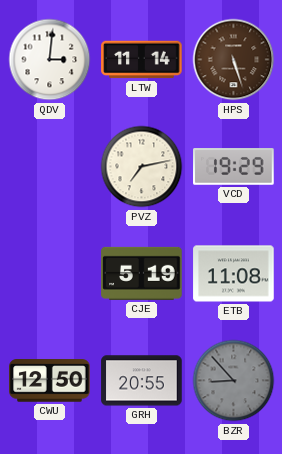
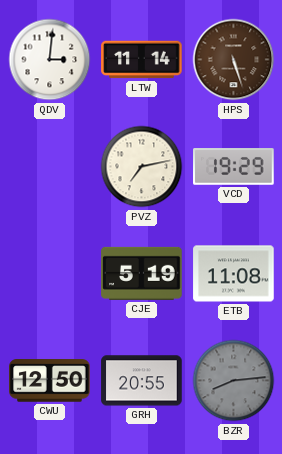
BZR: 8:53 -> 8:14 (234, 381)
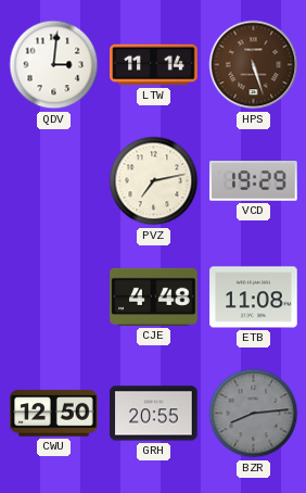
CJE: 5:19 -> 4:48 (154, 296)
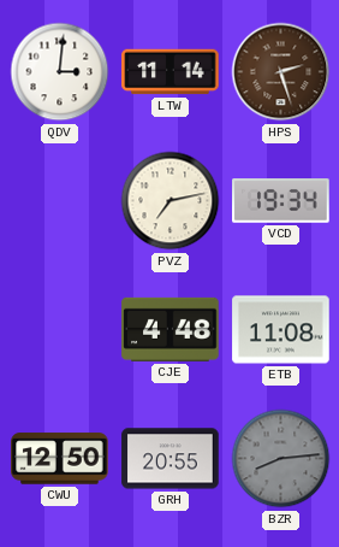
HPS: 5:27 -> 2:27 (281, 72)
VCD: 19:29 -> 19:34 (281, 201)
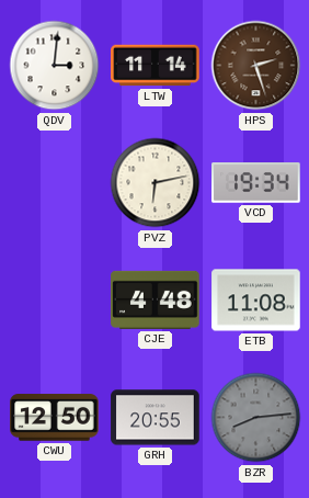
PVZ: 7:13 -> 6:13 (156, 183)
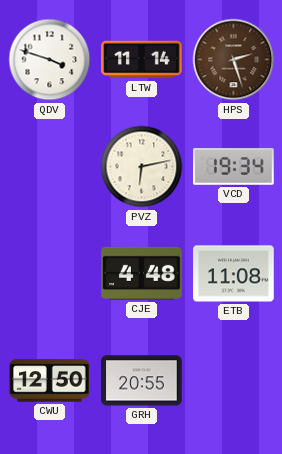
QDV: 3:01 -> 3:48 (50, 60)
BZR: 8:14 -> none (256, 418)
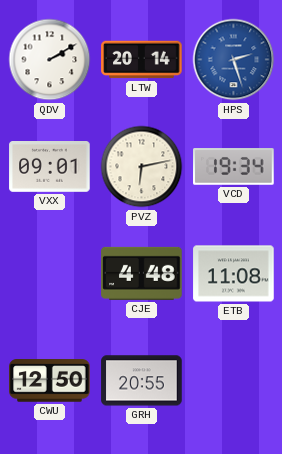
QDV: 3:48 -> 2:10 (50, 60)
LTW: 11:14 -> 20:14 (142, 60)
HPS dial: brown -> blue (234, 60)
VXX: none -> 09:01 (50, 167)
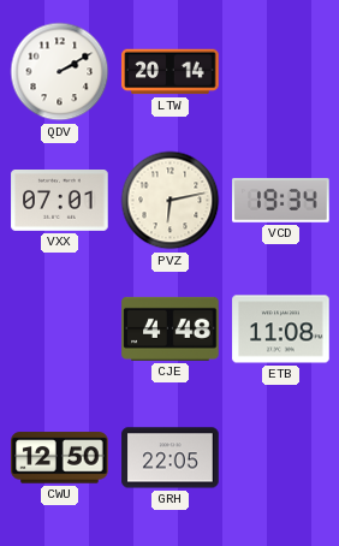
HPS: 2:27 -> none (234, 60)
VXX: 09:01 -> 07:01 (60, 201)
GRH: 20:55 -> 22:05 (171, 458)
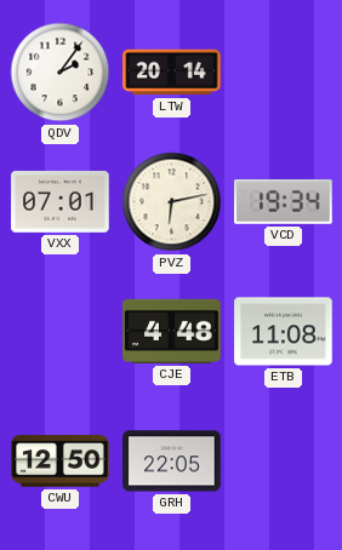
QDV: 2:10 -> 2:06 (61, 73)
